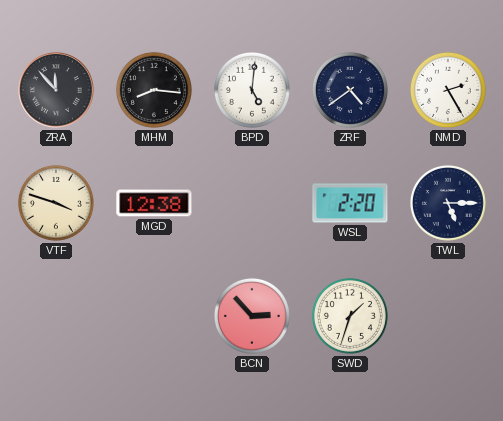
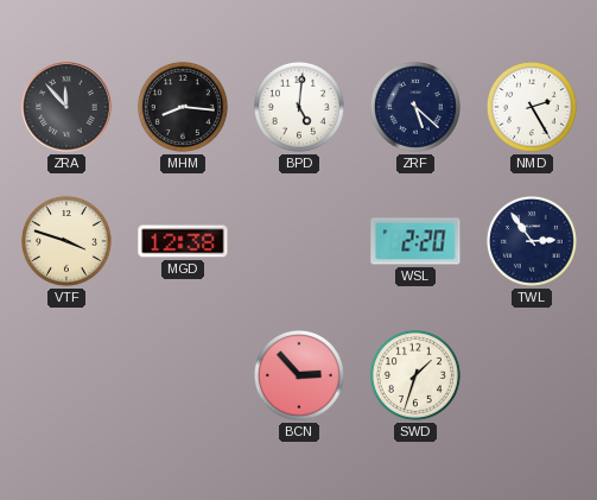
ZRF: 4:39 -> 5:22 (415, 107)
TWL: 5:15 -> 2:54 (532, 241)
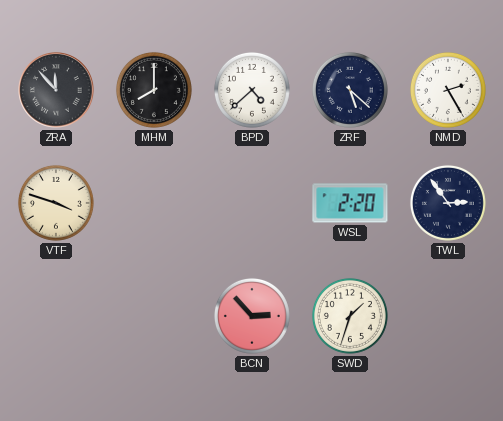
MHM: 8:16 -> 8:00 (154, 90)
BPD: 5:01 -> 4:38 (252, 90)
MGD: 12:38 -> none (183, 241)
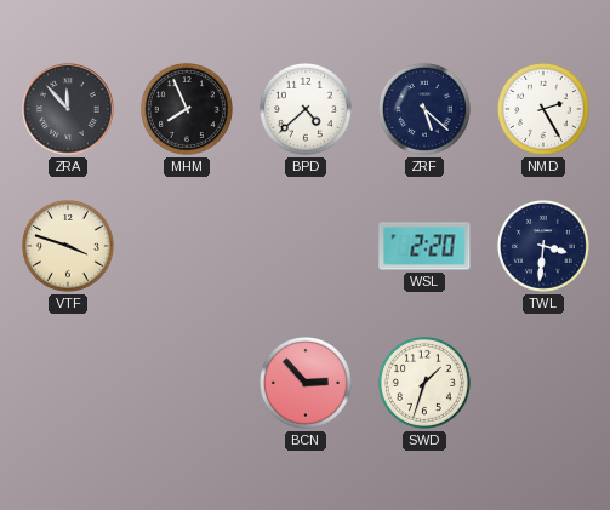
MHM: 8:00 -> 7:56 (187, 109)
TWL: 2:54 -> 3:31 (543, 246)
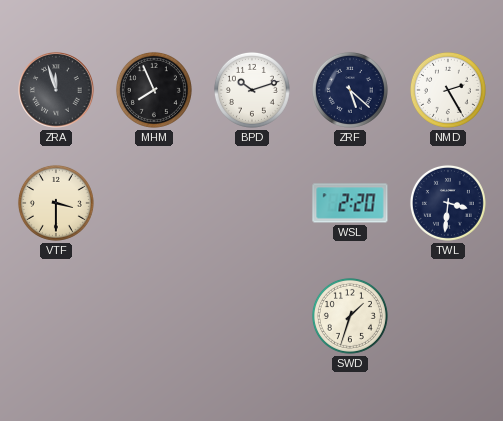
ZRA: 11:53 -> 11:57 (56, 90)
BPD: 4:38 -> 10:12 (252, 90)
VTF: 3:48 -> 3:30 (56, 203)
BCN: 2:53 -> none (306, 383)
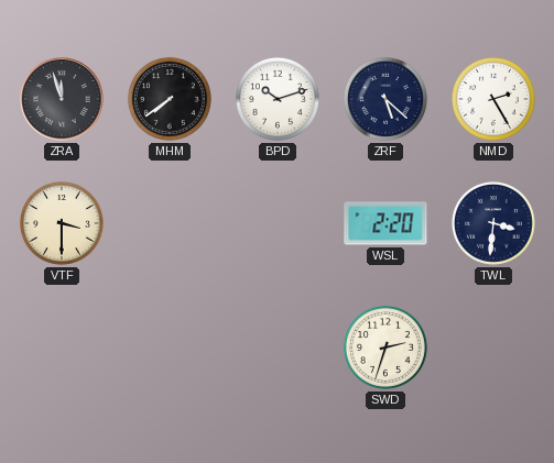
MHM: 7:56 -> 7:39 (170, 99)
SWD: 1:33 -> 2:33 (385, 348)
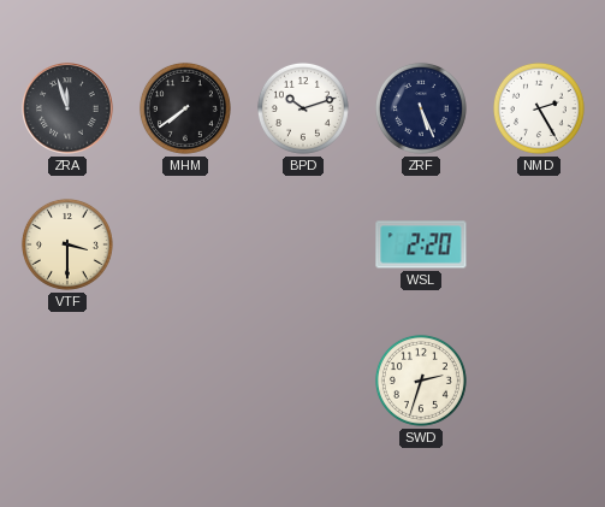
ZRF: 5:22 -> 5:26 (421, 108)
TWL: 3:31 -> none (493, 223)
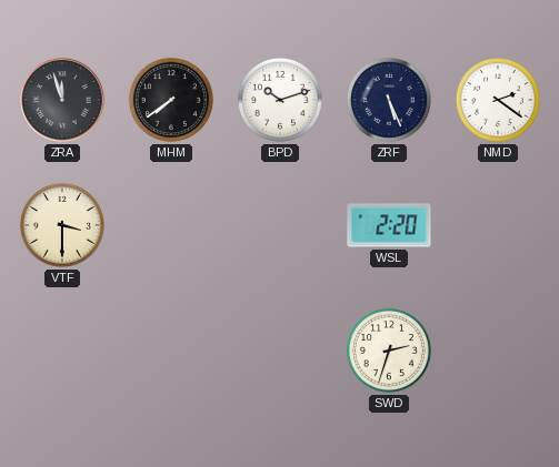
NMD: 2:25 -> 2:21 (498, 100)
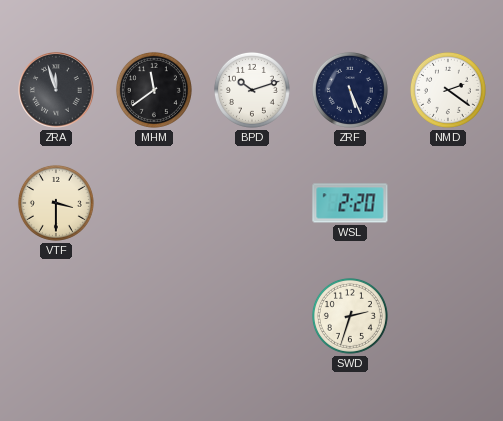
MHM: 7:39 -> 11:39 (154, 90)
